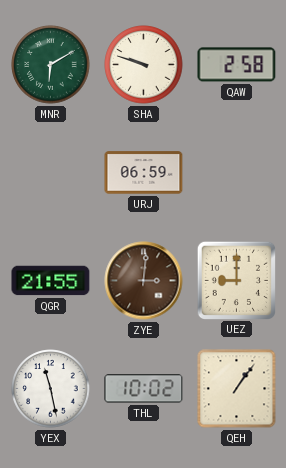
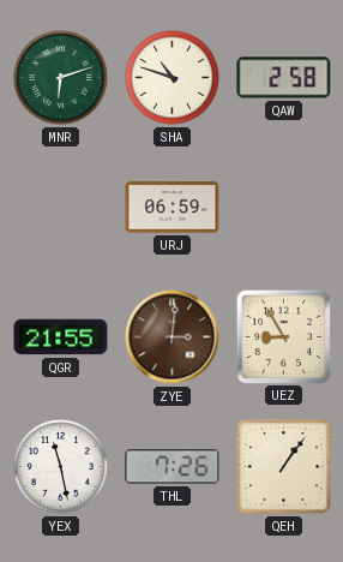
MNR: 6:10 -> 6:12 (61, 78)
SHA: 9:48 -> 10:48 (173, 78)
UEZ: 9:00 -> 8:55 (283, 336)
THL: 10:02 -> 7:26 (173, 467)
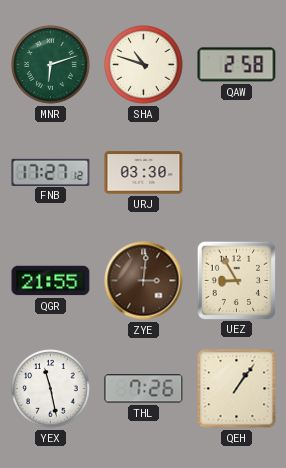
FNB: none -> 17:27 (51, 172)
URJ: 06:59 -> 03:30 (144, 173)
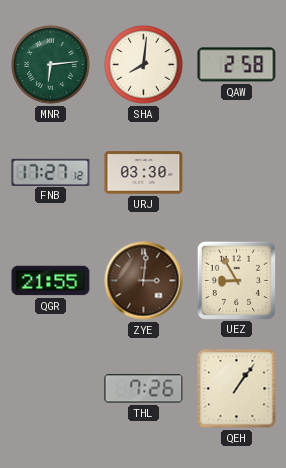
MNR: 6:12 -> 6:14 (51, 65)
SHA: 10:48 -> 8:01 (144, 65)
YEX: 11:28 -> none (51, 389)
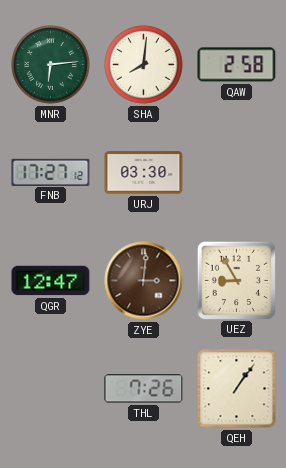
QGR: 21:55 -> 12:47 (51, 281)
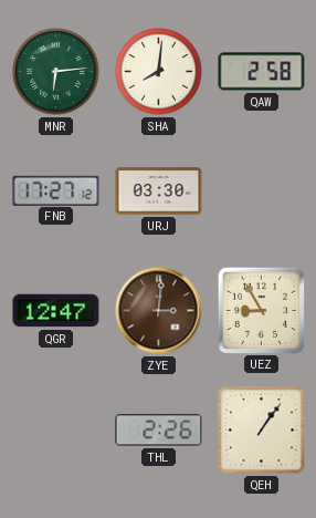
THL: 7:26 -> 2:26 (159, 431)
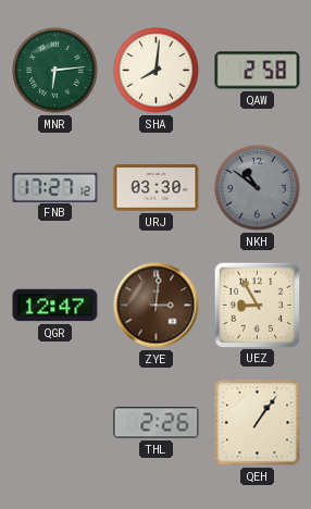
NKH: none -> 10:51 (258, 188)
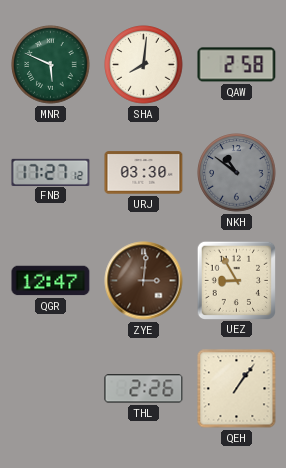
MNR: 6:14 -> 5:49 (51, 65)
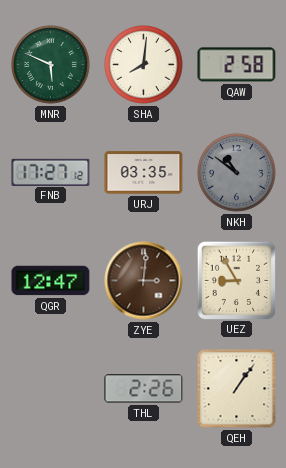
URJ: 03:30 -> 03:35 (144, 173)
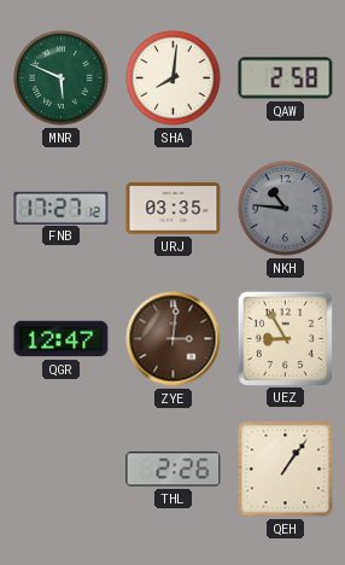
NKH: 10:51 -> 10:46 (286, 209)
